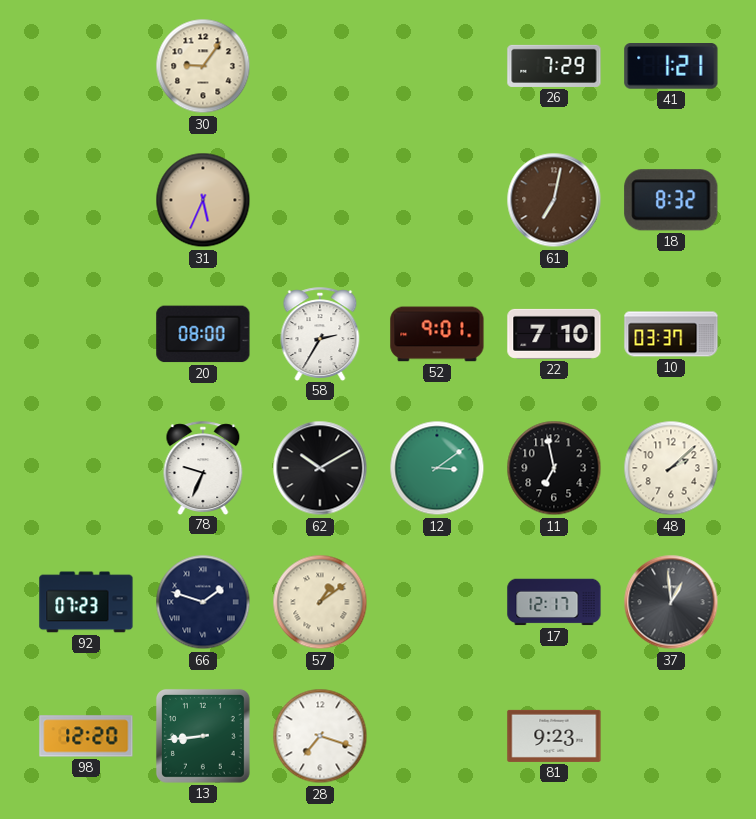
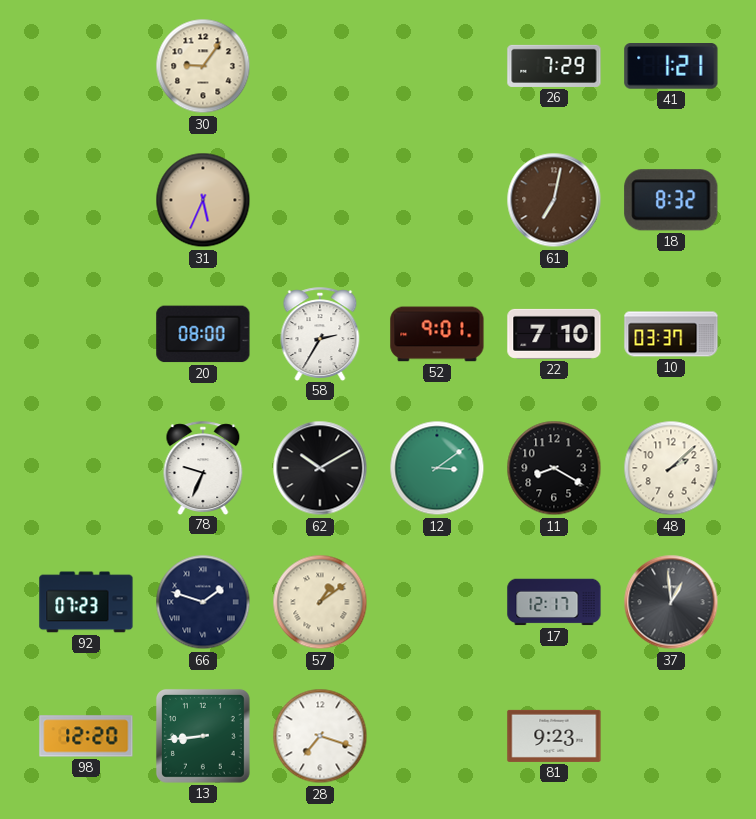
11: 6:58 -> 8:20 (554, 468)
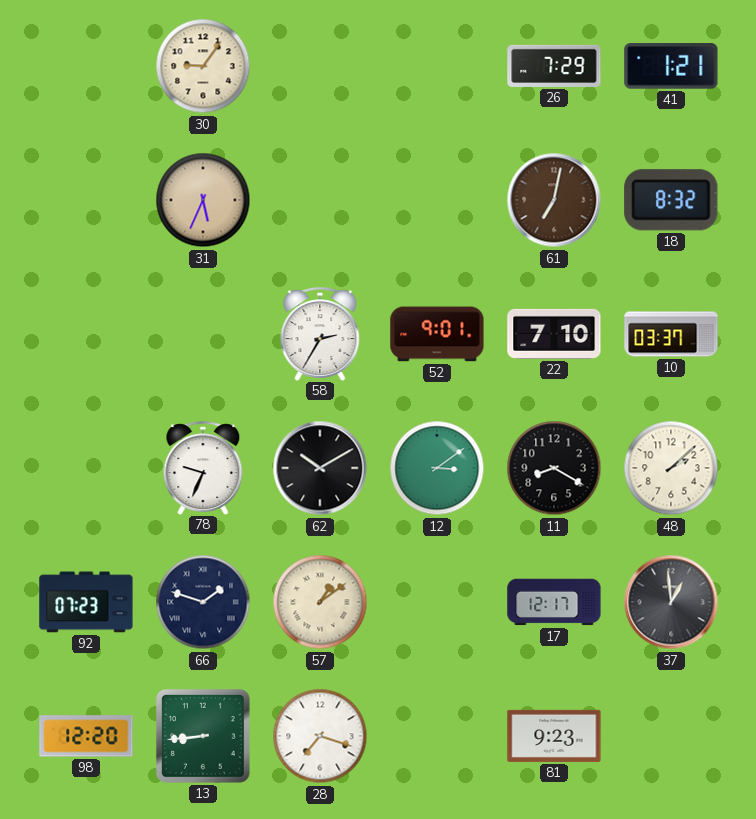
20: 08:00 -> none (203, 334)
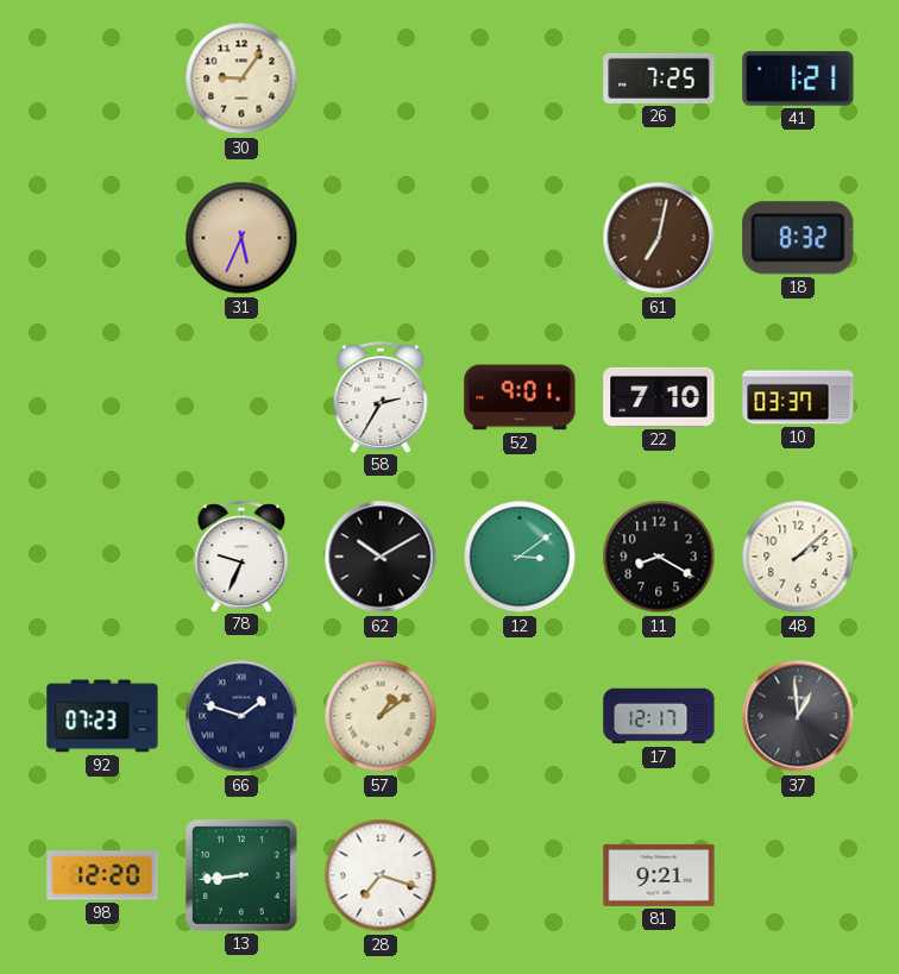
26: 7:29 -> 7:25 (659, 78)
81: 9:23 -> 9:21 (659, 875)
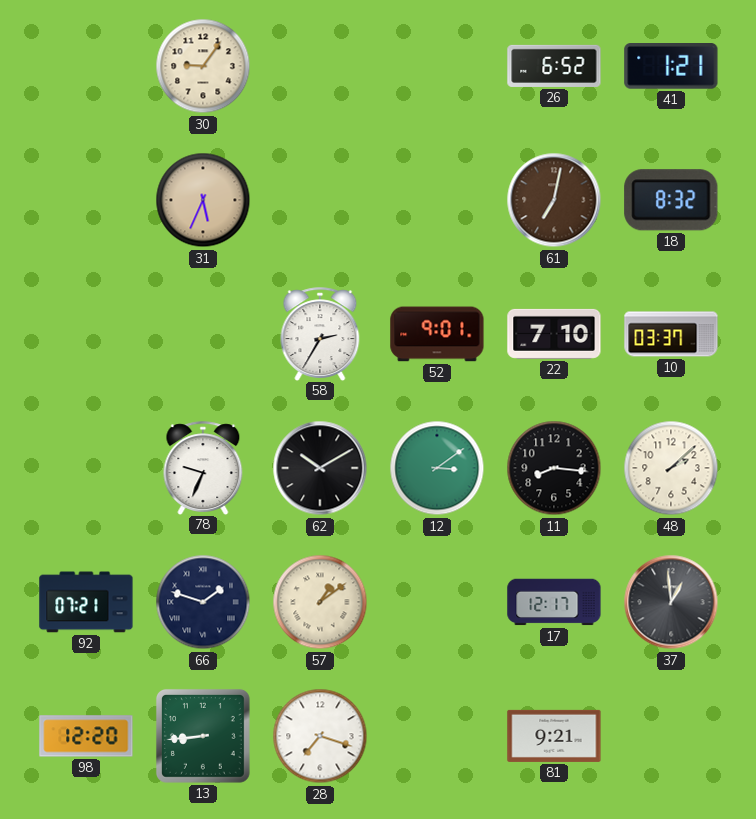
26: 7:25 -> 6:52 (554, 66)
11: 8:20 -> 8:16 (554, 468)
92: 07:23 -> 07:21 (86, 602)
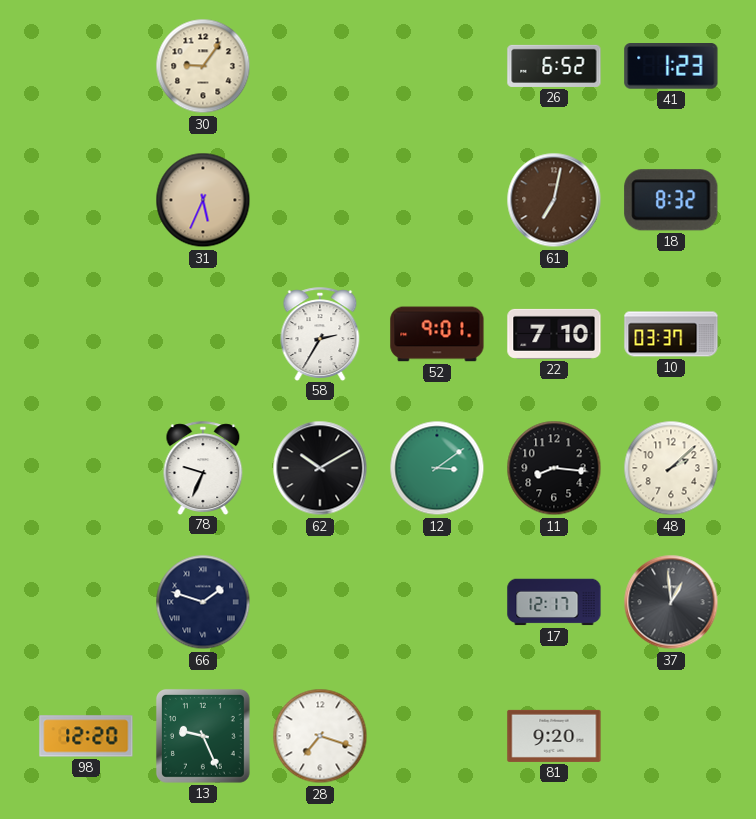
41: 1:21 -> 1:23 (671, 67)
92: 07:21 -> none (86, 602)
57: 1:09 -> none (320, 602)
13: 8:44 -> 9:26 (203, 736)
81: 9:21 -> 9:20 (554, 736)
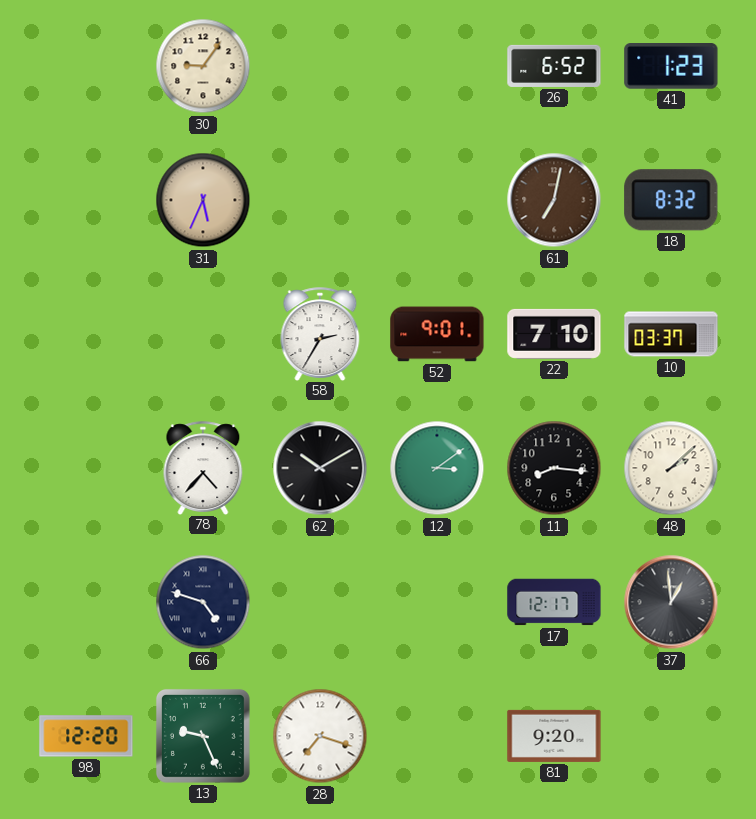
78: 9:34 -> 4:37 (203, 468)
66: 1:48 -> 4:48 (203, 602)
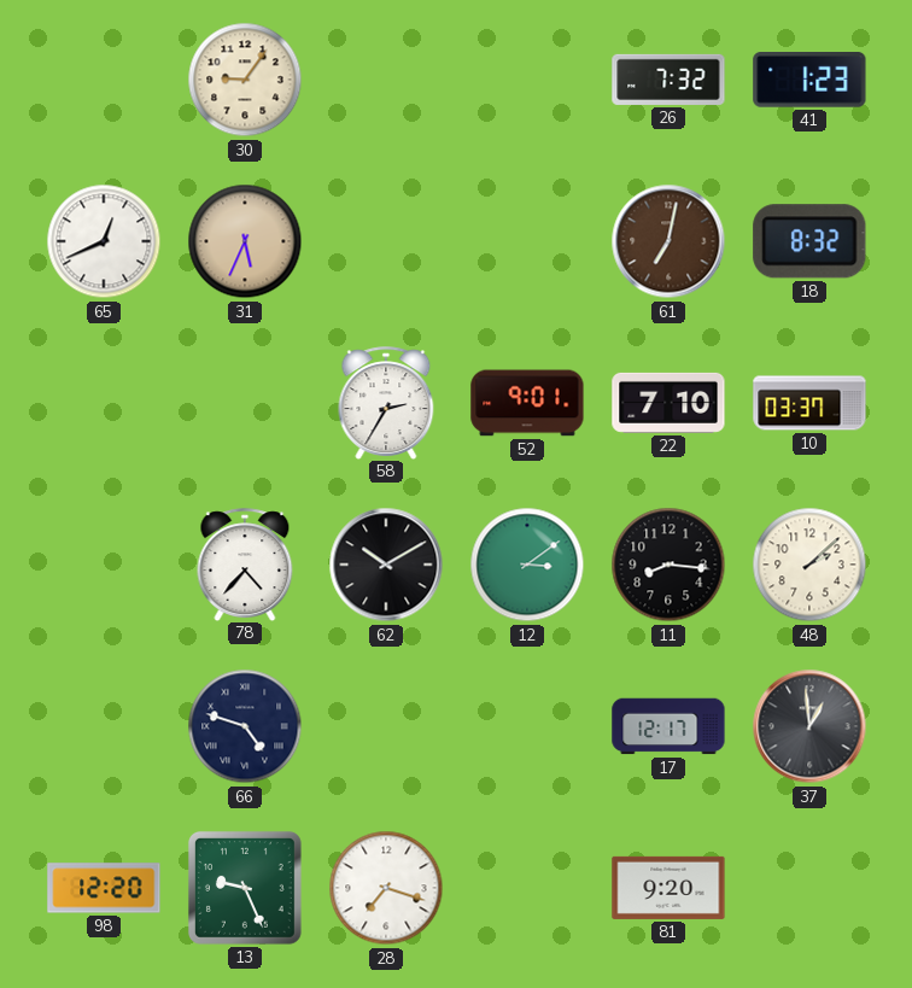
26: 6:52 -> 7:32 (668, 80)
65: none -> 12:41 (104, 241)
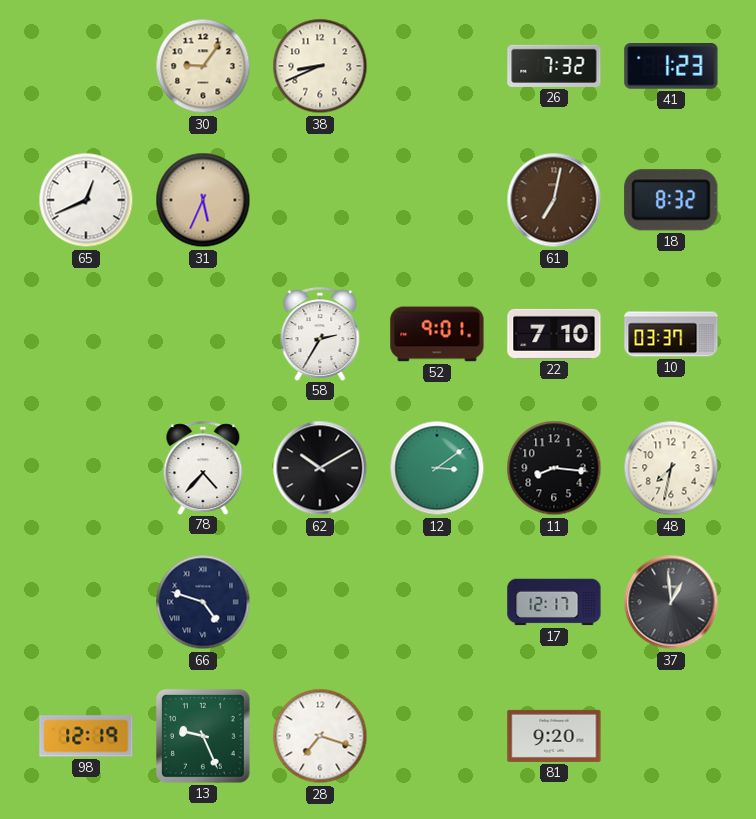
38: none -> 8:41 (320, 66)
48: 2:08 -> 7:32 (671, 468)
98: 12:20 -> 12:19 (86, 736)
